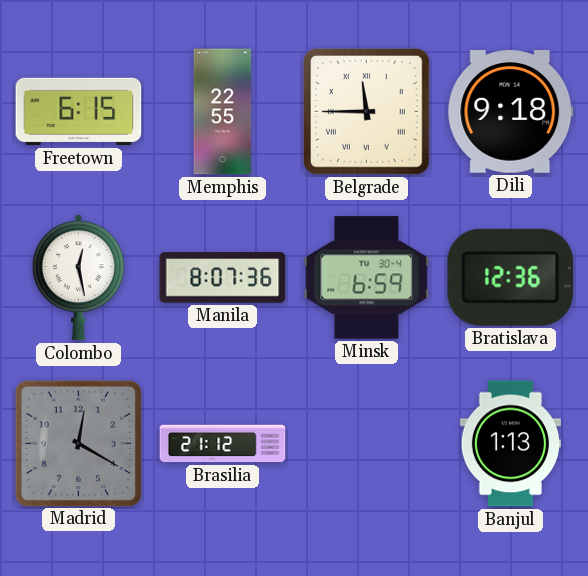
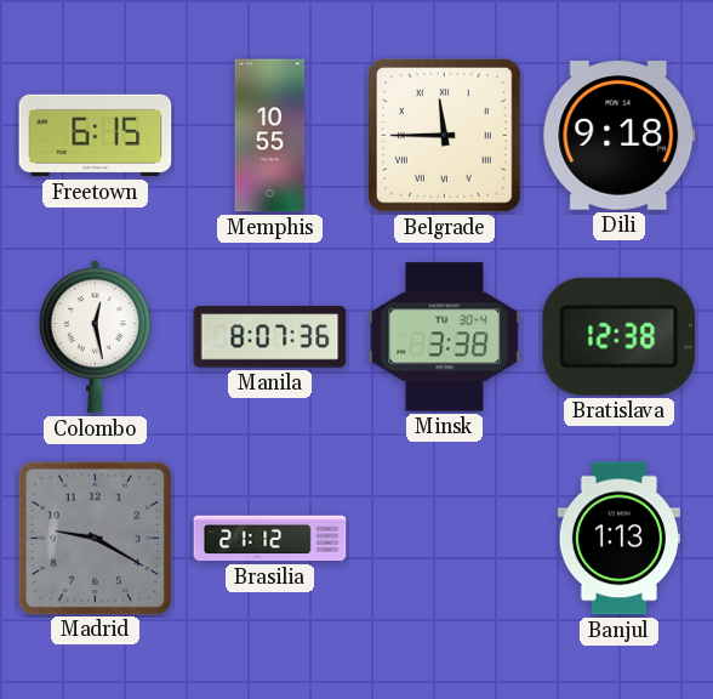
Memphis: 22:55 -> 10:55 (270, 136)
Minsk: 6:59 -> 3:38 (445, 337)
Bratislava: 12:36 -> 12:38 (620, 336)
Madrid: 12:20 -> 9:20 (95, 538)
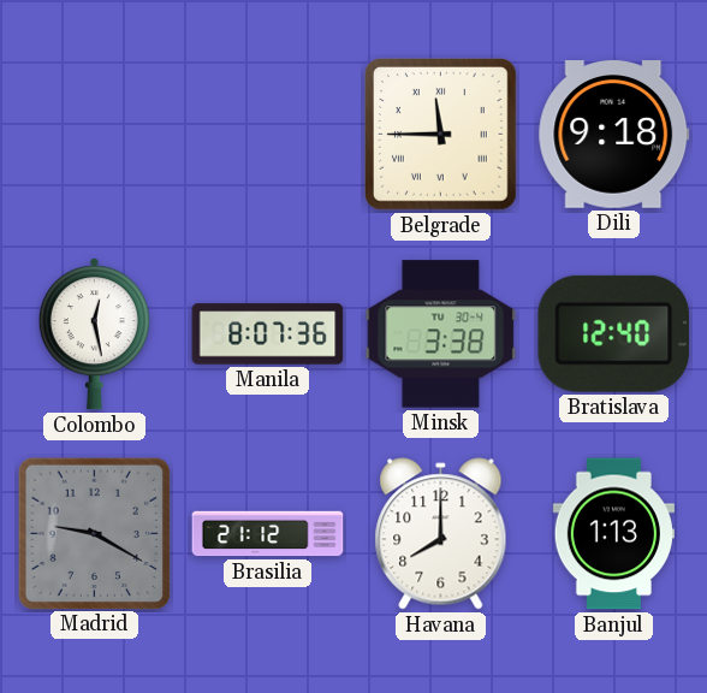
Freetown: 6:15 -> none (96, 136)
Memphis: 10:55 -> none (270, 136)
Bratislava: 12:38 -> 12:40 (614, 333)
Havana: none -> 8:00 (441, 534)
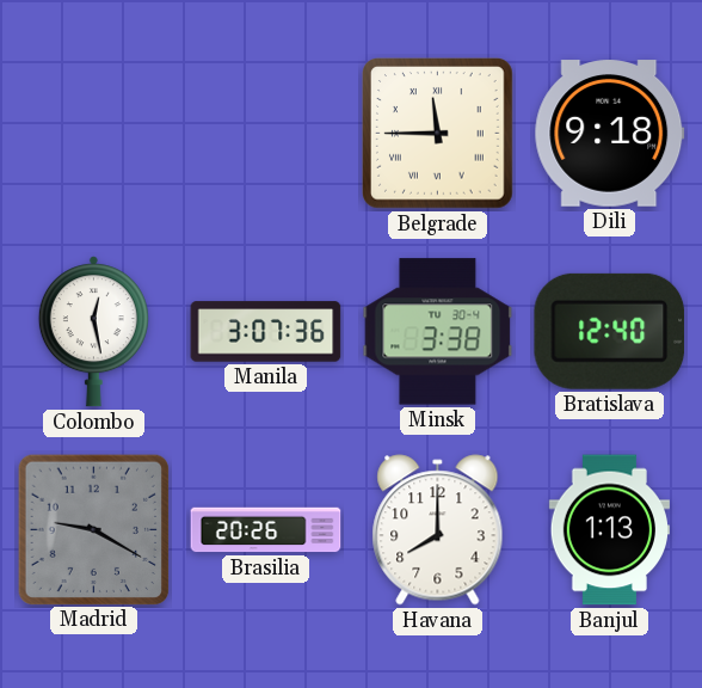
Manila: 8:07 -> 3:07 (266, 332)
Brasilia: 21:12 -> 20:26 (266, 530)
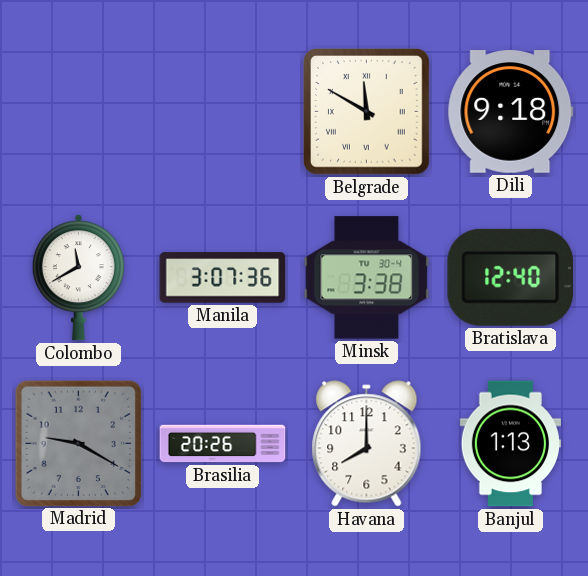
Belgrade: 11:45 -> 11:50 (367, 112)
Colombo: 12:28 -> 11:40 (78, 278)
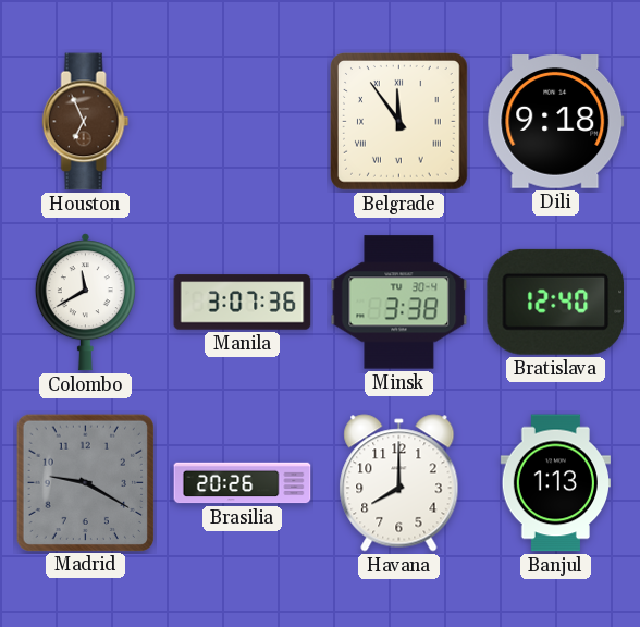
Houston: none -> 6:56 (86, 122)
Belgrade: 11:50 -> 11:54 (399, 122)
